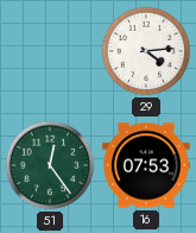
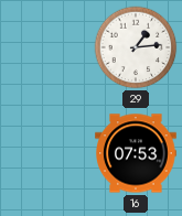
29: 4:14 -> 1:14 (136, 47)
51: 12:24 -> none (50, 165)
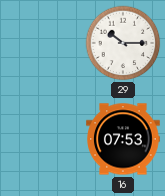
29: 1:14 -> 10:15 (123, 43)
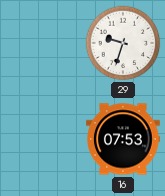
29: 10:15 -> 9:33 (123, 43)
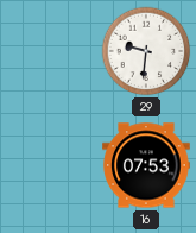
29: 9:33 -> 9:31 (146, 51)
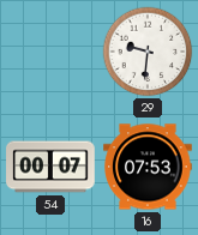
54: none -> 00:07 (50, 167)
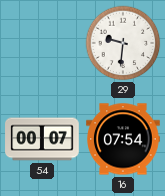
16: 07:53 -> 07:54 (123, 139)
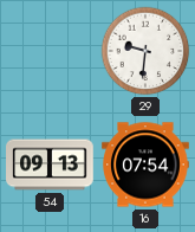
54: 00:07 -> 09:13 (50, 165)
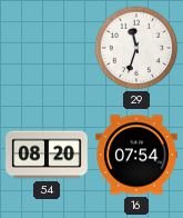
29: 9:31 -> 11:33 (136, 48)
54: 09:13 -> 08:20 (47, 155)
